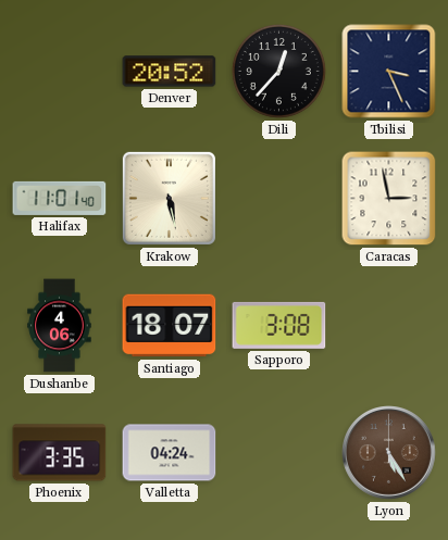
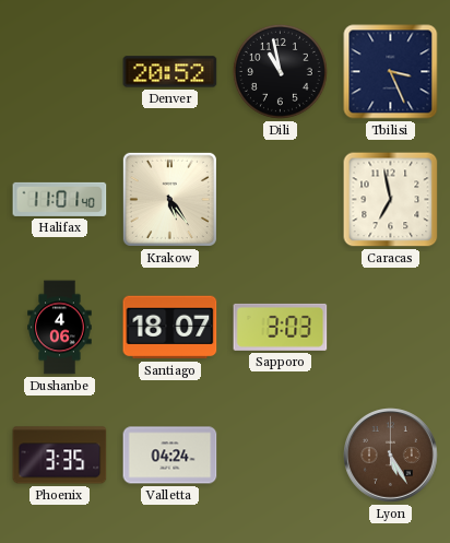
Dili: 12:37 -> 10:58 (280, 71)
Krakow: 5:28 -> 5:24 (169, 199)
Caracas: 2:58 -> 6:58 (391, 200)
Sapporo: 3:08 -> 3:03 (281, 327)
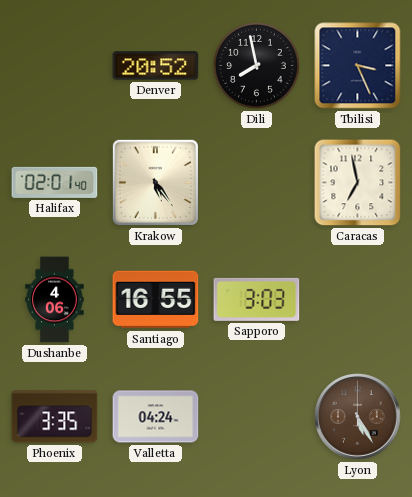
Dili: 10:58 -> 7:58 (256, 65)
Halifax: 11:01 -> 02:01 (55, 182)
Santiago: 18:07 -> 16:55 (156, 300)
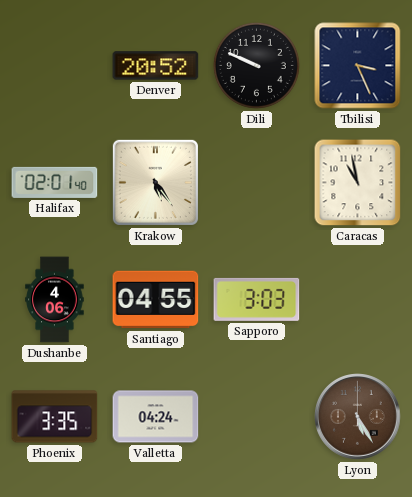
Dili: 7:58 -> 9:49 (256, 65)
Caracas: 6:58 -> 10:58 (358, 183)
Santiago: 16:55 -> 04:55 (156, 300)
